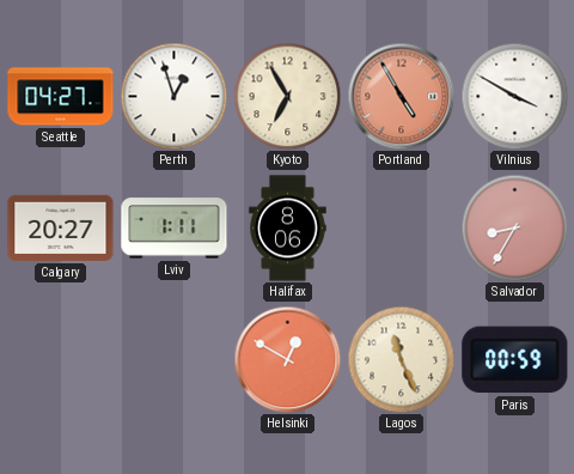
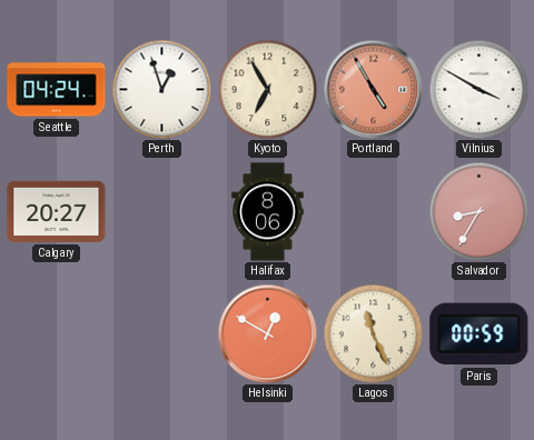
Seattle: 04:27 -> 04:24 (57, 90)
Lviv: 1:11 -> none (175, 229)
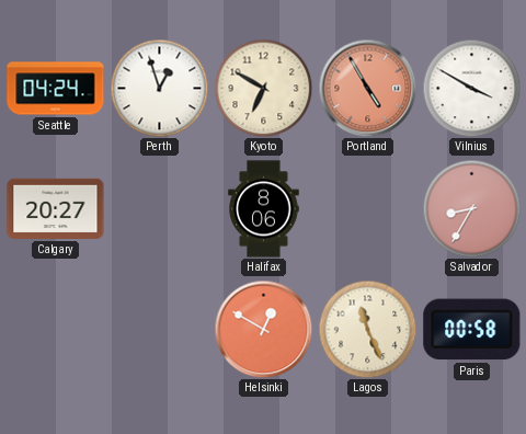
Kyoto: 6:55 -> 6:50 (263, 88)
Paris: 00:59 -> 00:58 (472, 330)
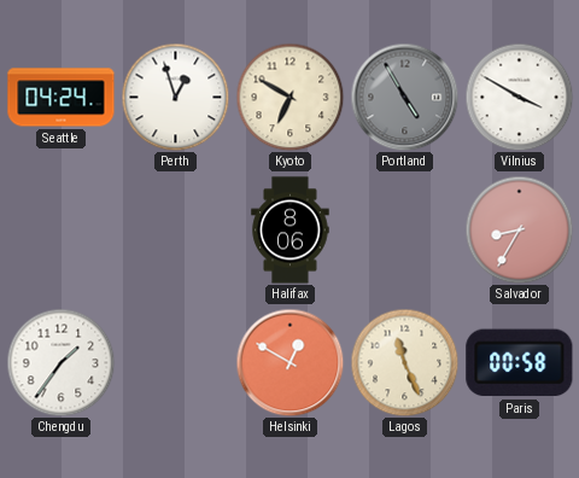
Portland dial: salmon -> grey (404, 97)
Calgary: 20:27 -> none (56, 208)
Chengdu: none -> 1:36 (60, 362)
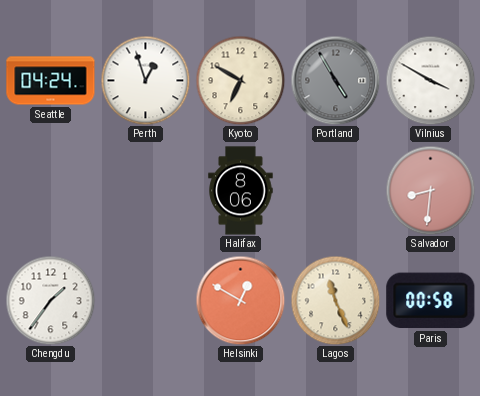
Salvador: 8:35 -> 8:31 (430, 190)
